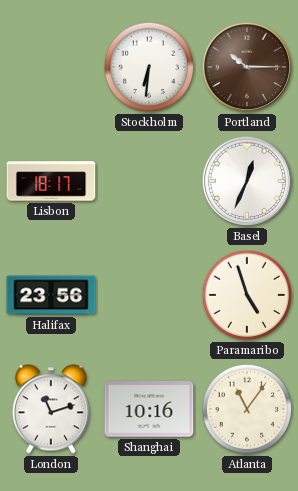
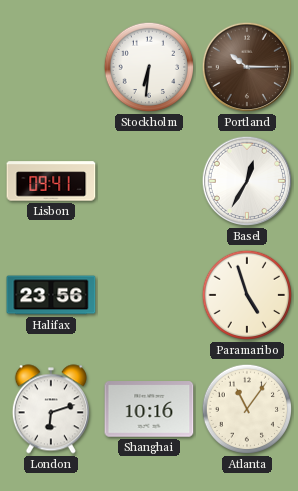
Lisbon: 18:17 -> 09:41 (51, 181)
Basel: 12:34 -> 12:35 (247, 181)
London: 11:12 -> 6:12 (51, 409)
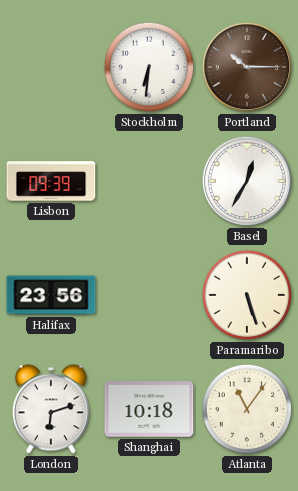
Lisbon: 09:41 -> 09:39 (51, 181)
Paramaribo: 4:57 -> 5:27 (247, 295)
Shanghai: 10:16 -> 10:18 (149, 409)
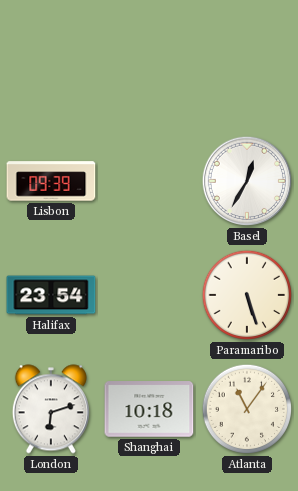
Stockholm: 6:31 -> none (149, 67)
Portland: 10:15 -> none (247, 67)
Halifax: 23:56 -> 23:54 (51, 295)
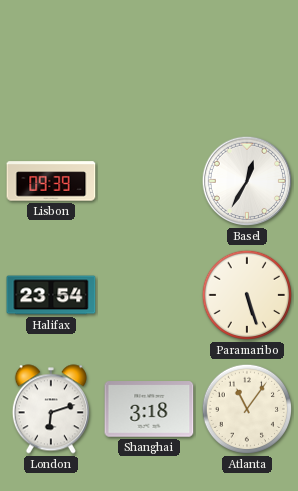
Shanghai: 10:18 -> 3:18 (149, 409)
